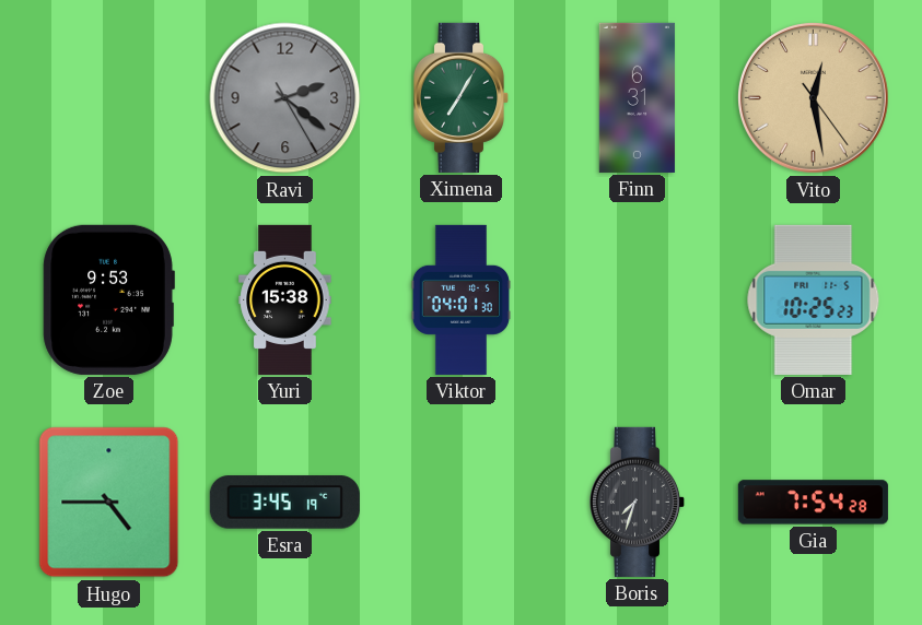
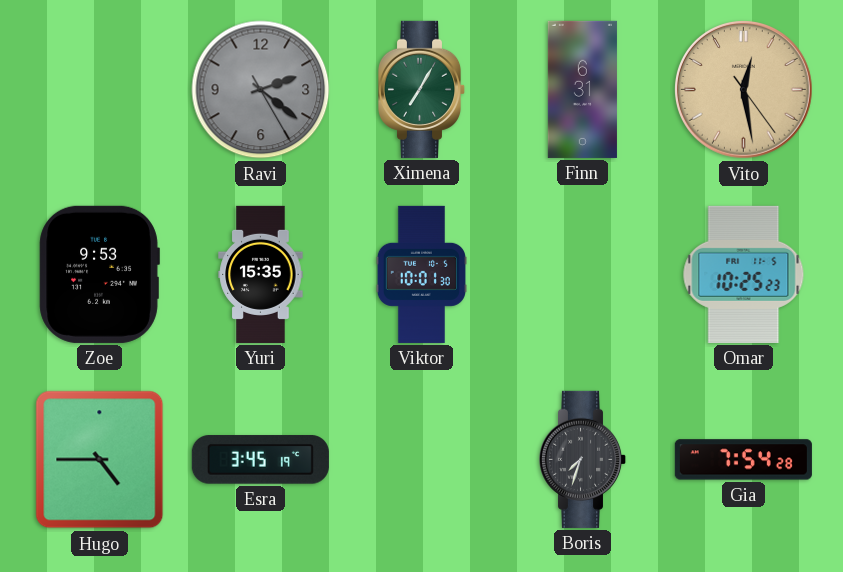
Yuri: 15:38 -> 15:35 (261, 274)
Viktor: 04:01 -> 10:01 (421, 274)
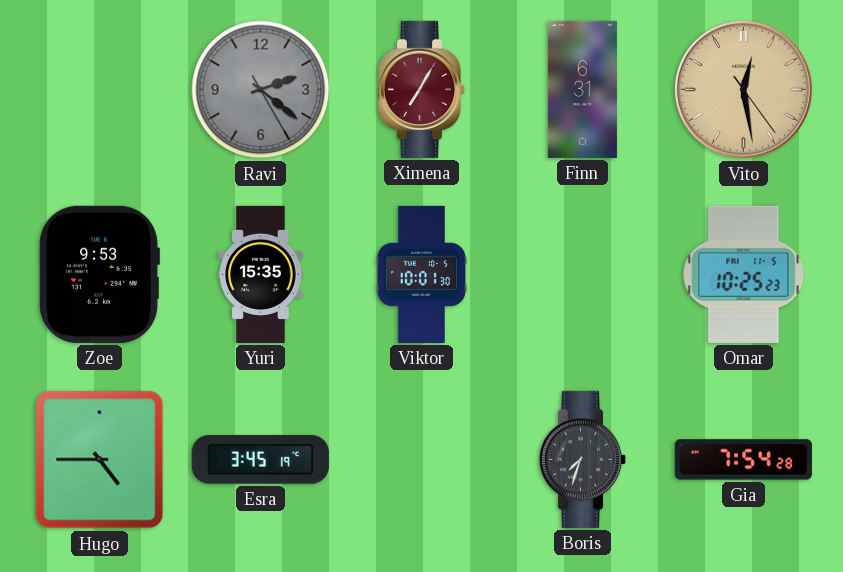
Ximena dial: green -> burgundy (422, 89)
